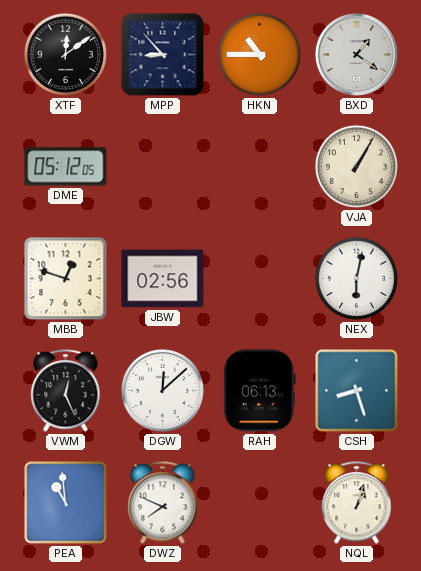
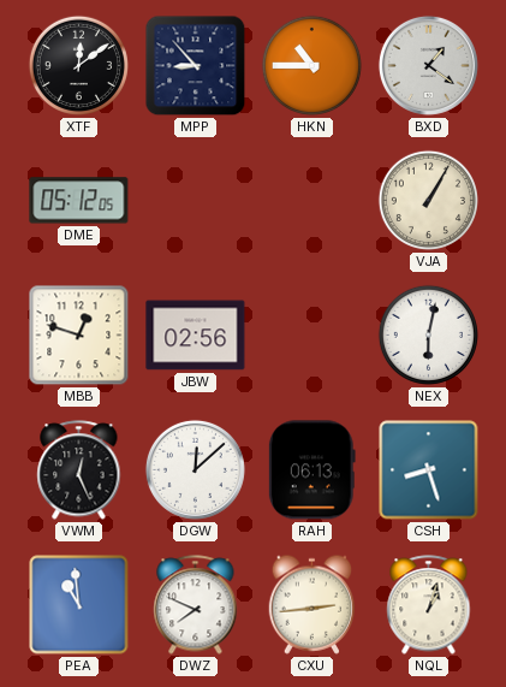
CXU: none -> 2:44 (312, 604)
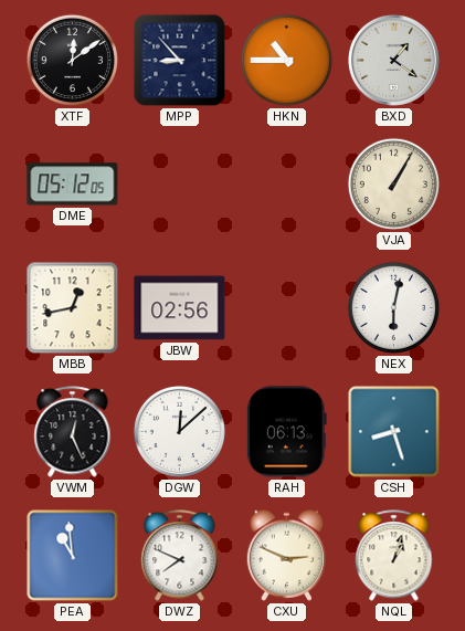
MBB: 12:48 -> 12:43 (73, 308)
CXU: 2:44 -> 2:49 (287, 555)
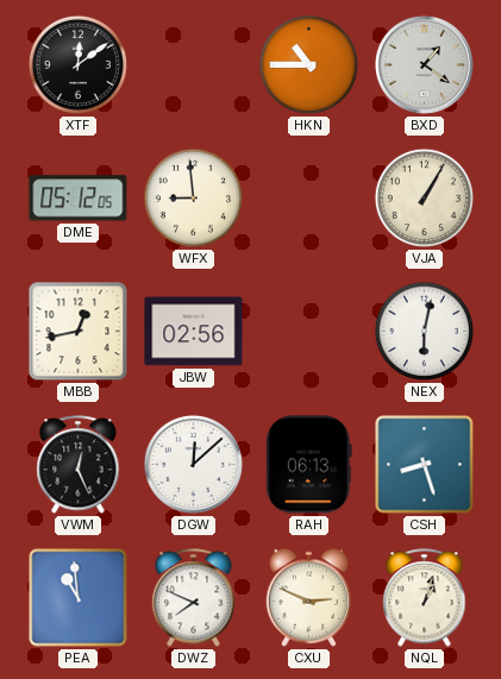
MPP: 8:53 -> none (180, 61)
WFX: none -> 8:59 (193, 197)
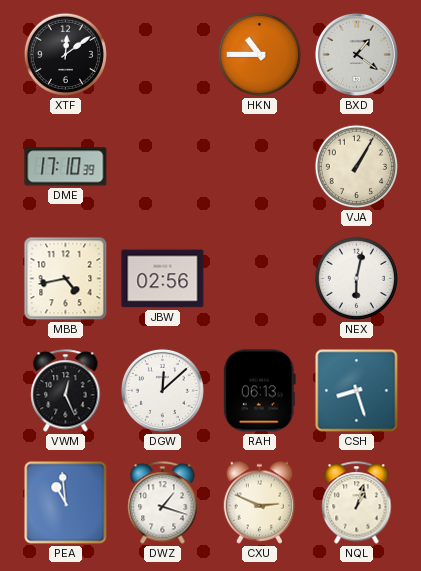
DME: 05:12 -> 17:10 (66, 167)
WFX: 8:59 -> none (193, 197)
MBB: 12:43 -> 4:43 (66, 279)
DWZ: 7:49 -> 1:18 (163, 503)
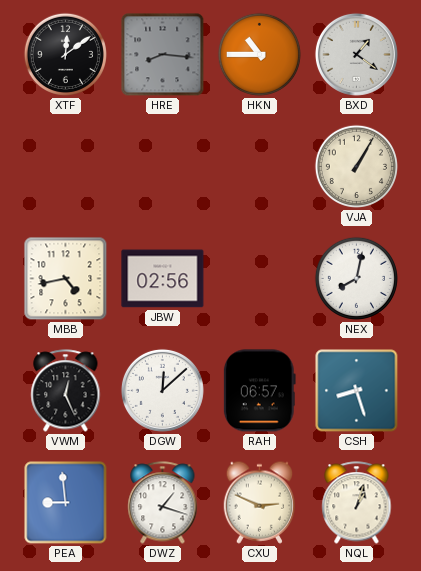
HRE: none -> 8:16 (163, 55)
DME: 17:10 -> none (66, 167)
NEX: 6:02 -> 8:02 (356, 278)
RAH: 06:13 -> 06:57 (259, 391)
PEA: 10:59 -> 8:59 (66, 503)
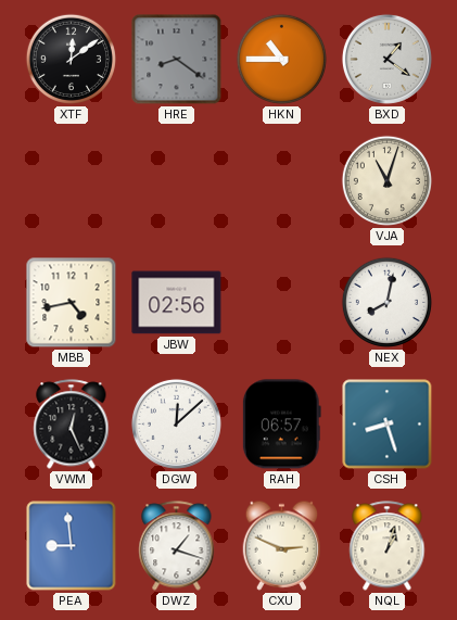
HRE: 8:16 -> 8:21 (177, 60)
VJA: 1:05 -> 11:03 (386, 180)
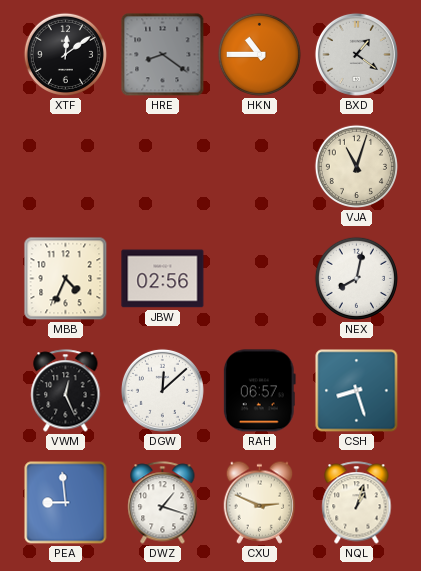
MBB: 4:43 -> 4:34 (66, 279)
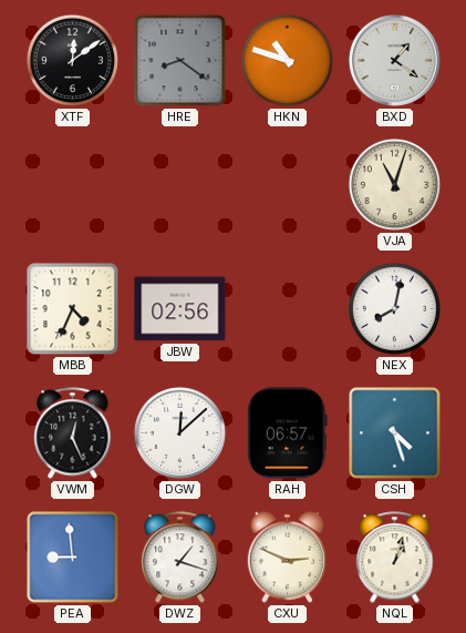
HKN: 10:45 -> 10:48 (287, 60)
CSH: 8:27 -> 4:27 (395, 433)
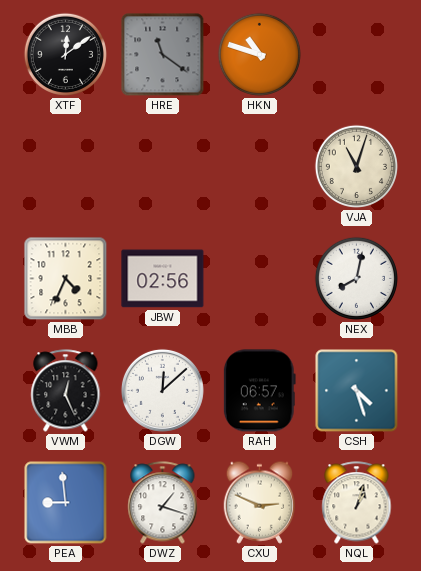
HRE: 8:21 -> 11:21 (163, 55)
BXD: 1:21 -> none (394, 60)
